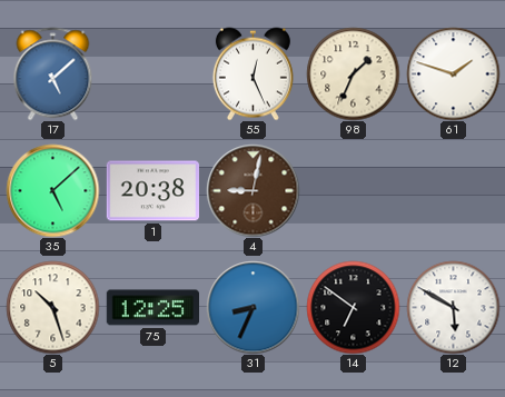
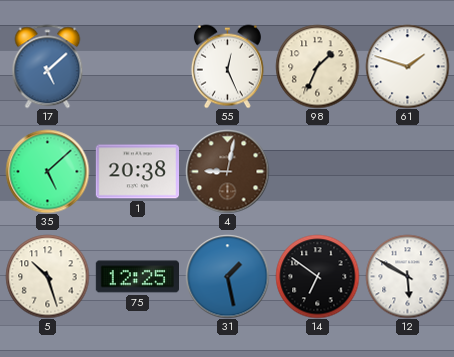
31: 8:34 -> 1:28 (227, 276)
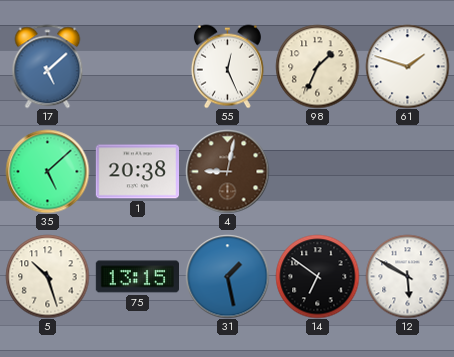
75: 12:25 -> 13:15 (137, 277)
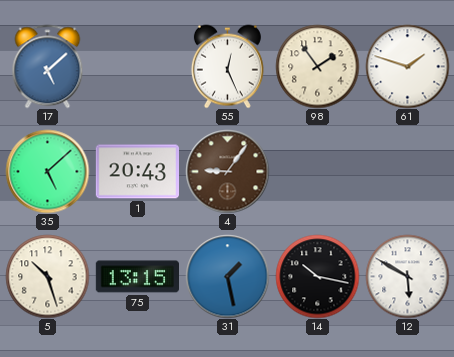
98: 1:34 -> 1:54 (317, 66)
1: 20:38 -> 20:43 (137, 172)
4: 9:02 -> 9:06 (227, 171)
14: 6:51 -> 10:17 (317, 276)
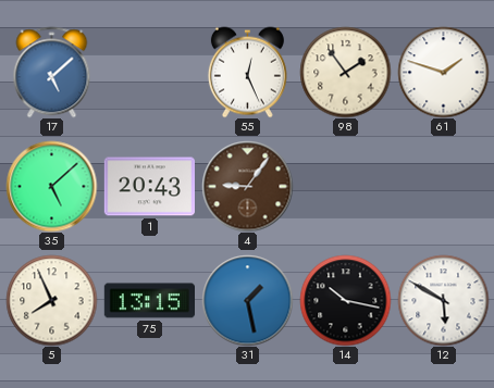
5: 10:27 -> 7:56 (51, 300)
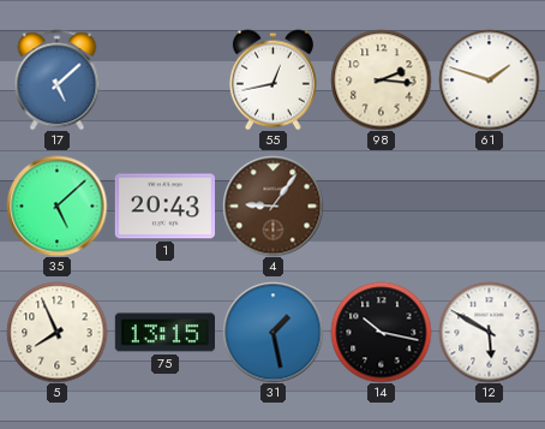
55: 12:26 -> 12:43 (272, 79)
98: 1:54 -> 2:16 (381, 79)
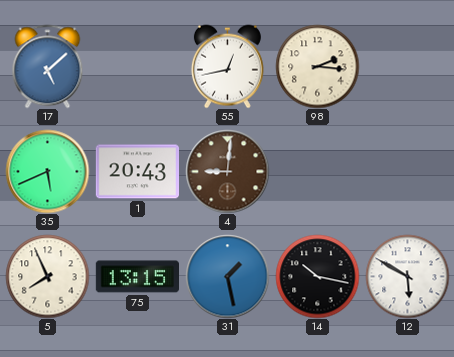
61: 1:48 -> none (489, 79)
35: 5:08 -> 5:41 (47, 171)
4: 9:06 -> 9:01 (227, 171)
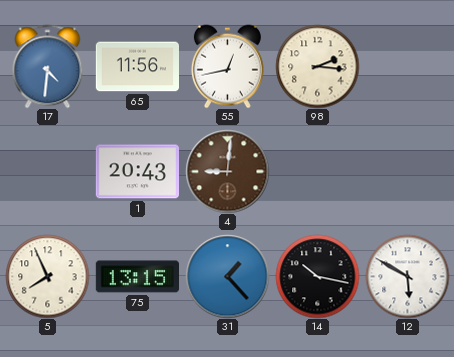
17: 5:08 -> 4:31 (48, 66)
65: none -> 11:56 (137, 67)
35: 5:41 -> none (47, 171)
31: 1:28 -> 1:23 (227, 276)
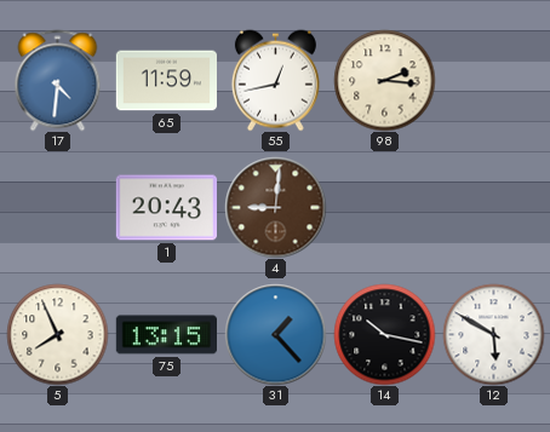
65: 11:56 -> 11:59 (166, 81)
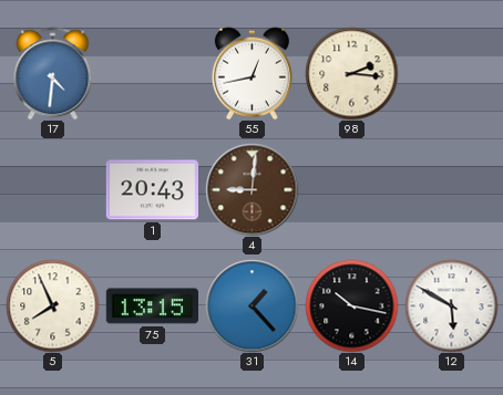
65: 11:59 -> none (166, 81)
